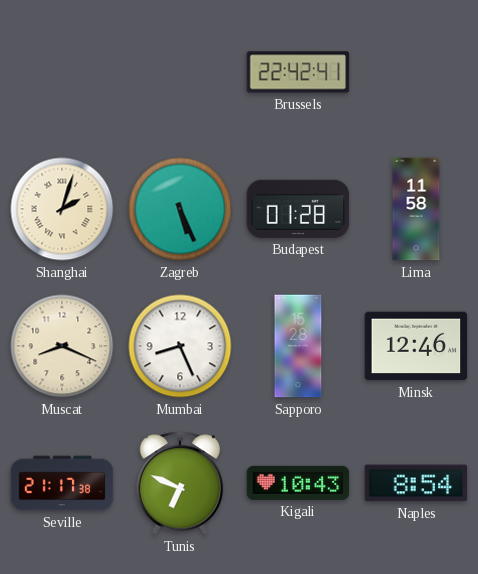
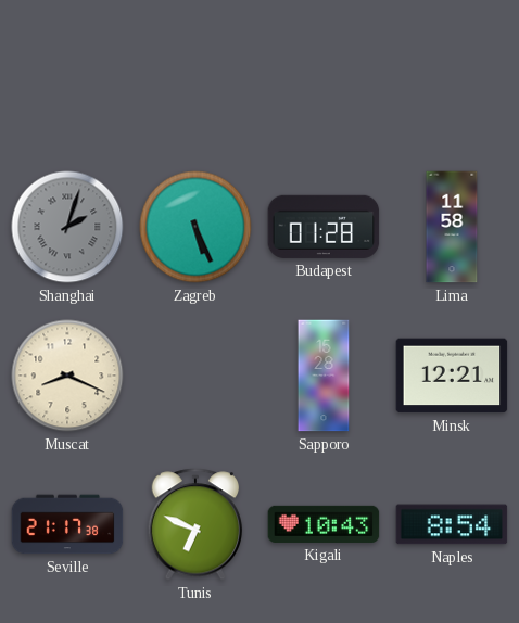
Brussels: 22:42 -> none (298, 72)
Shanghai dial: cream -> grey (67, 227)
Mumbai: 8:26 -> none (180, 346)
Minsk: 12:46 -> 12:21 (452, 376)
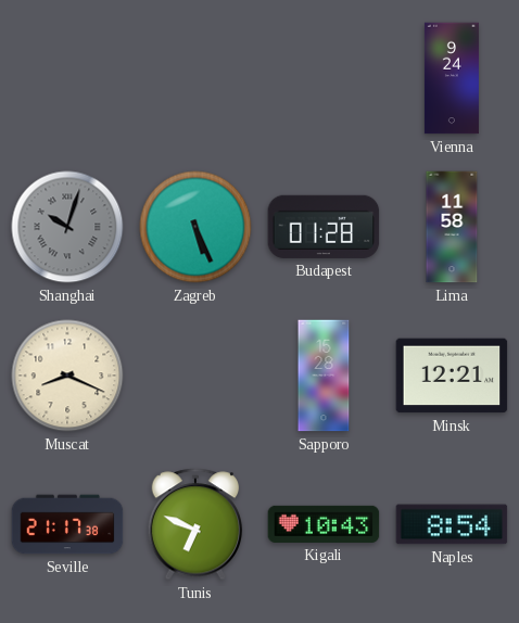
Vienna: none -> 9:24 (452, 78)
Shanghai: 2:03 -> 10:03 (67, 227)
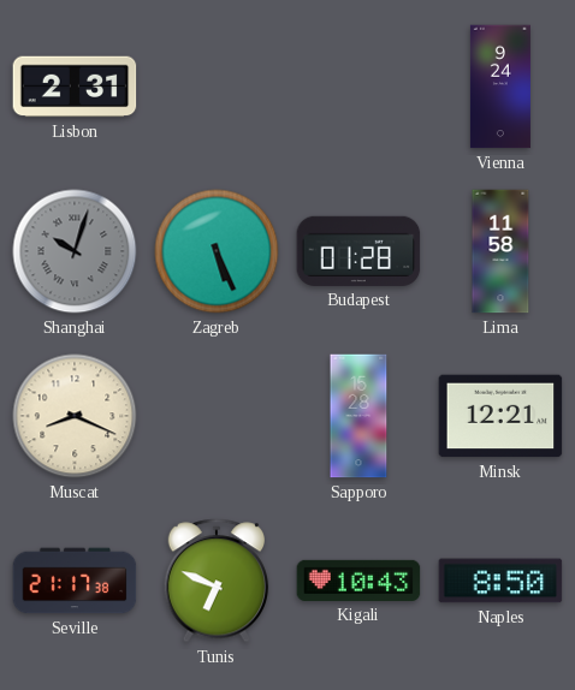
Lisbon: none -> 2:31 (75, 87)
Naples: 8:54 -> 8:50 (500, 581)
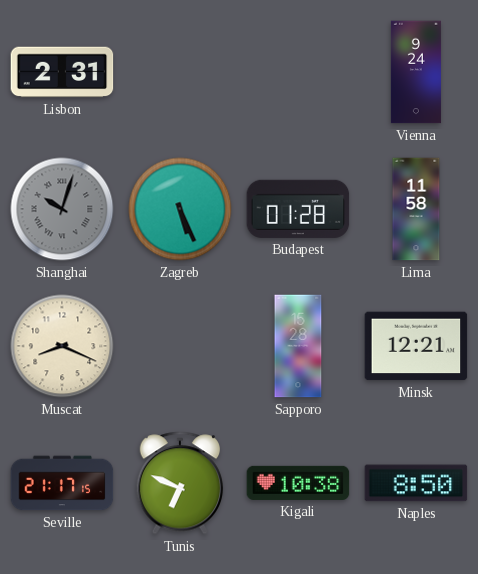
Seville: 21:17:38 -> 21:17:15 (62, 483)
Kigali: 10:43 -> 10:38 (298, 483)
